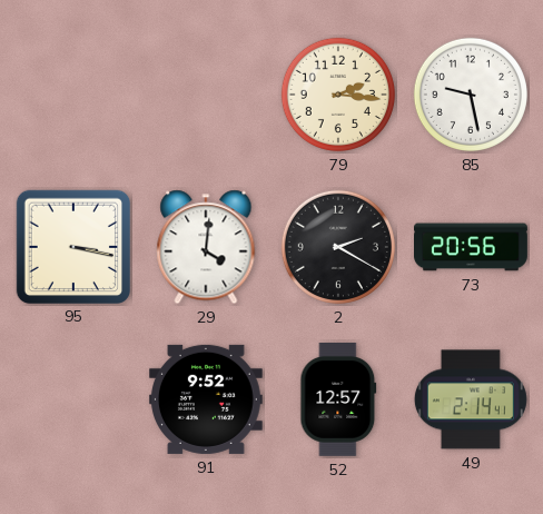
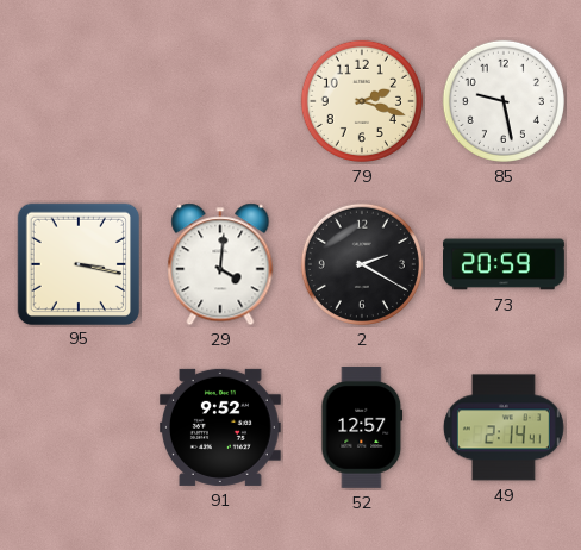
79: 2:16 -> 2:18 (362, 101)
73: 20:56 -> 20:59 (505, 264)
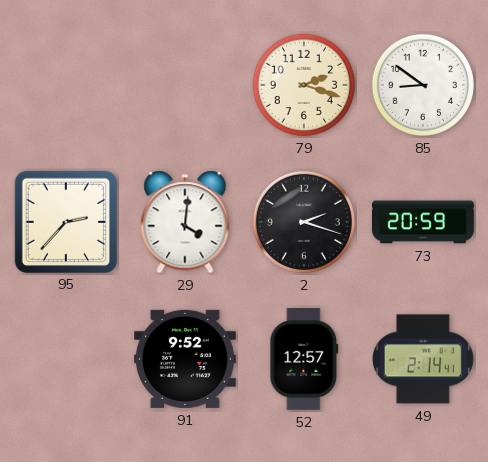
85: 9:28 -> 8:51 (423, 85)
95: 3:17 -> 2:37 (65, 221)
2: 2:20 -> 2:18 (304, 222)
